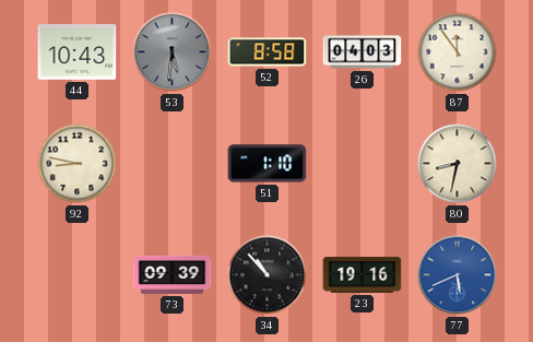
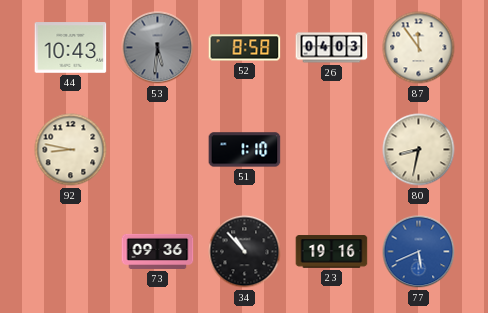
73: 09:39 -> 09:36 (158, 251)
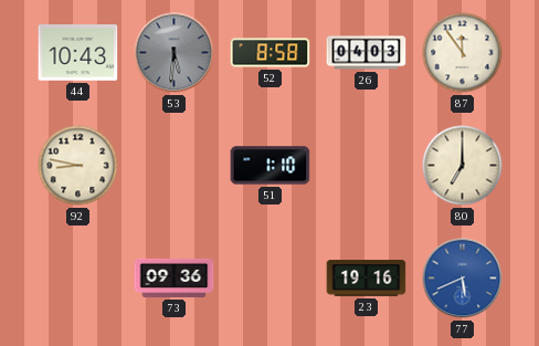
80: 8:32 -> 7:00 (463, 166)
34: 10:53 -> none (245, 252)
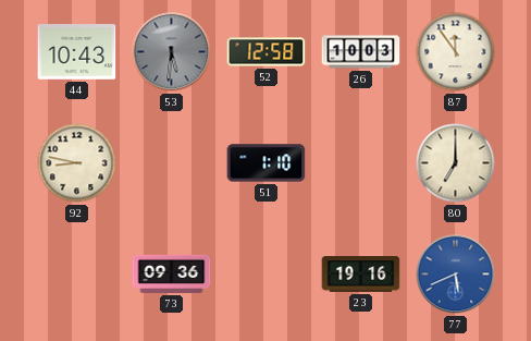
52: 8:58 -> 12:58 (267, 52)
26: 04:03 -> 10:03 (361, 52)
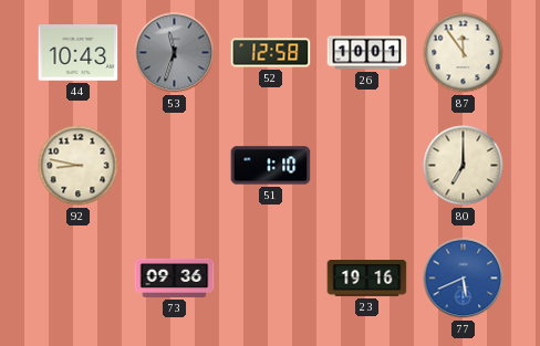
53: 5:31 -> 11:33 (175, 53)
26: 10:03 -> 10:01 (367, 53)
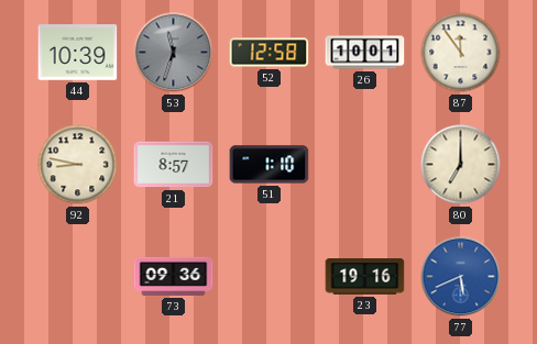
44: 10:43 -> 10:39 (78, 53)
21: none -> 8:57 (174, 165)
